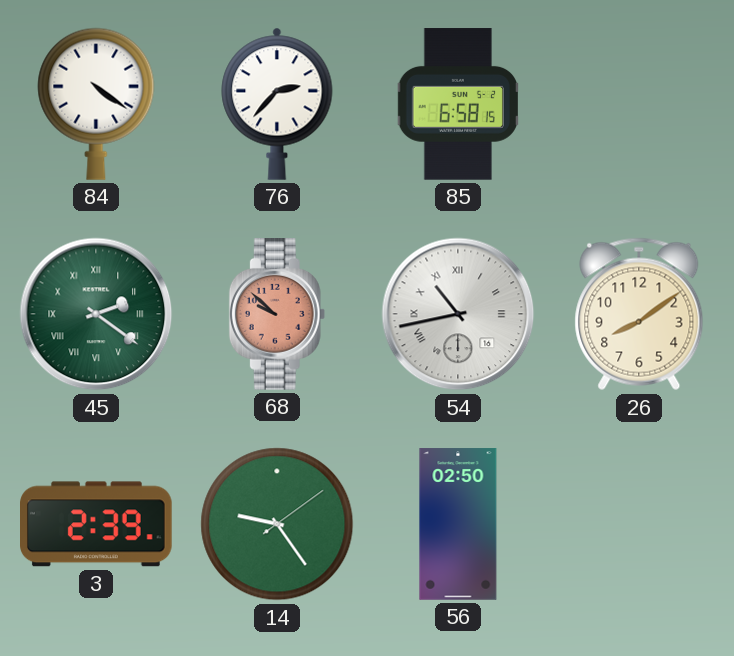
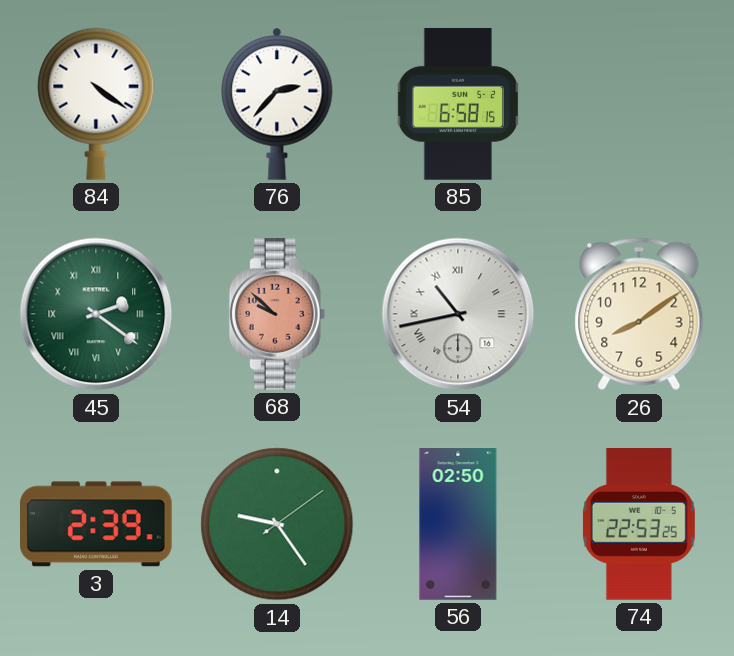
74: none -> 22:53 (639, 524)
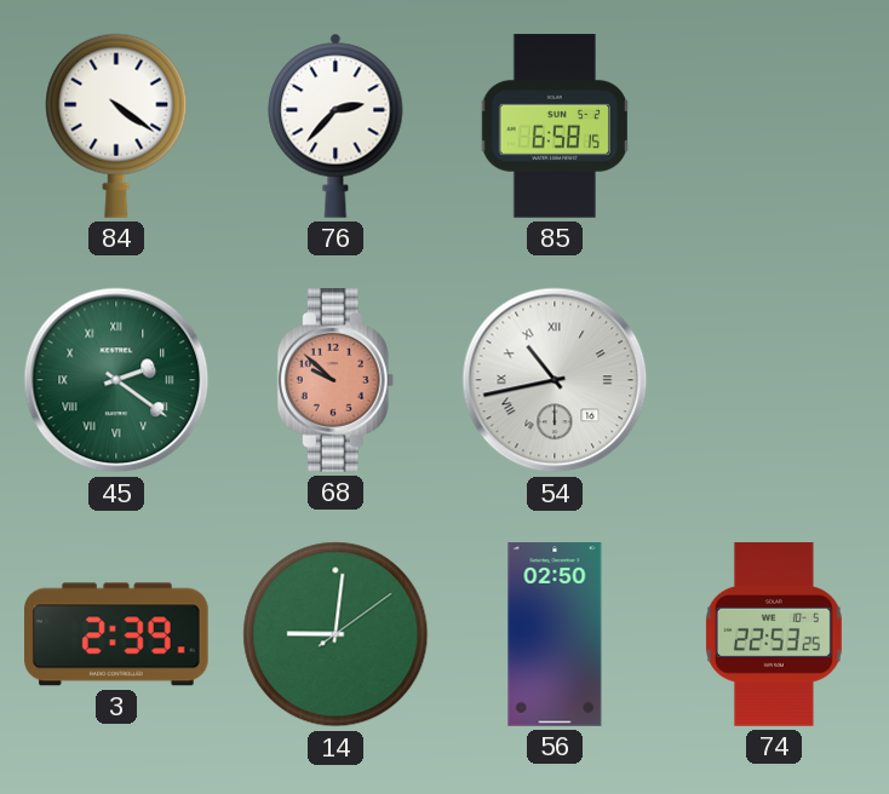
26: 8:09 -> none (639, 314)
14: 9:24 -> 9:01 (335, 634)
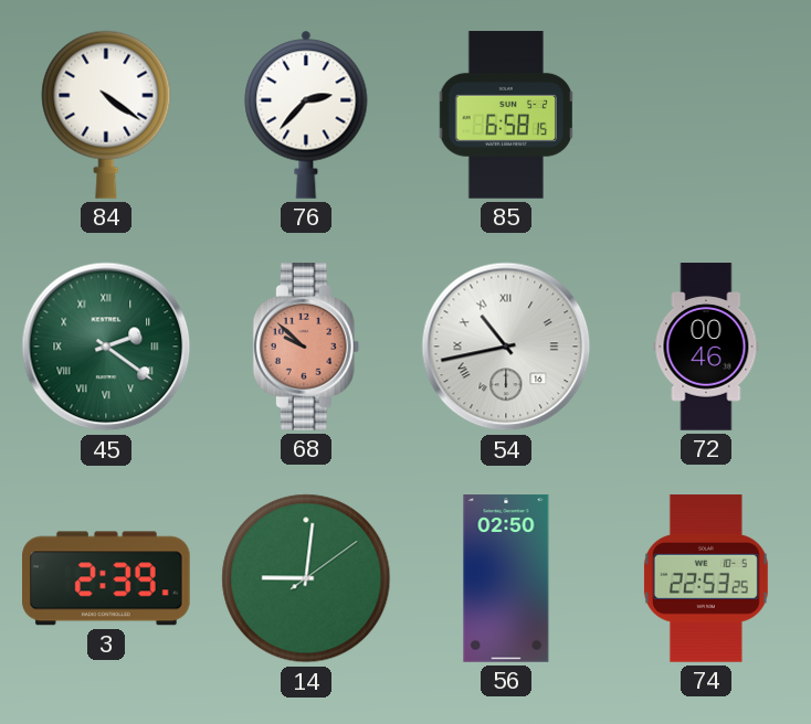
72: none -> 00:46 (706, 347)
